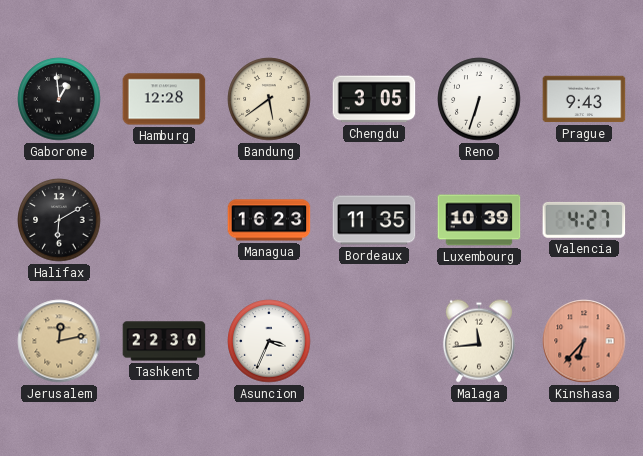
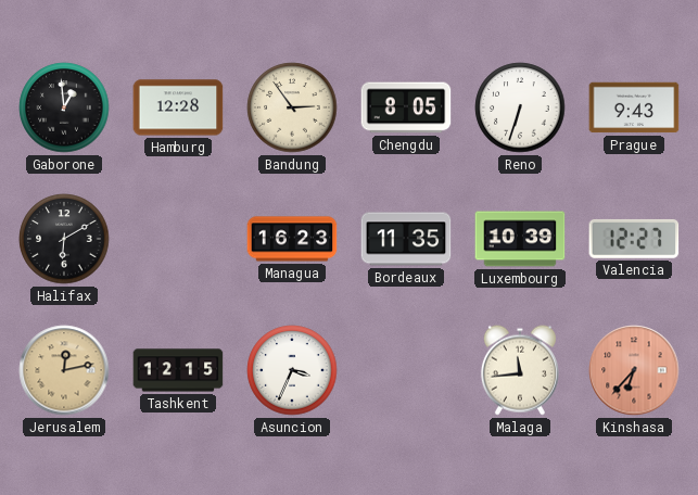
Bandung: 5:39 -> 2:54 (292, 107)
Chengdu: 3:05 -> 8:05 (406, 107)
Valencia: 4:27 -> 12:27 (634, 239)
Tashkent: 22:30 -> 12:15 (178, 370)
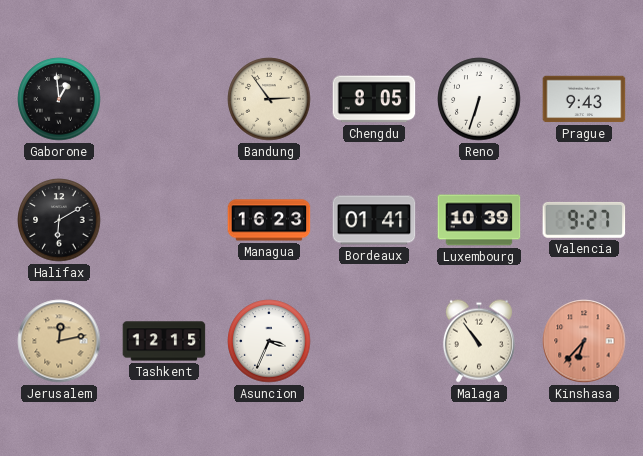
Hamburg: 12:28 -> none (178, 107)
Bordeaux: 11:35 -> 01:41 (374, 220)
Valencia: 12:27 -> 9:27 (584, 220)
Malaga: 11:44 -> 10:54 (479, 341)
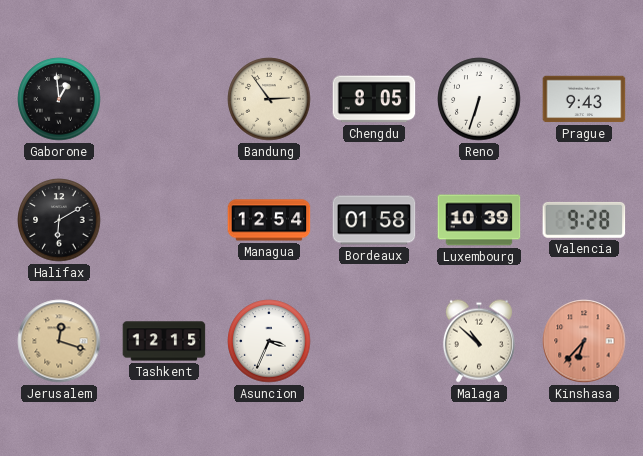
Managua: 16:23 -> 12:54 (269, 220)
Bordeaux: 01:41 -> 01:58 (374, 220)
Valencia: 9:27 -> 9:28 (584, 220)
Jerusalem: 12:13 -> 12:18 (59, 341)
Malaga: 10:54 -> 10:52 (479, 341)
